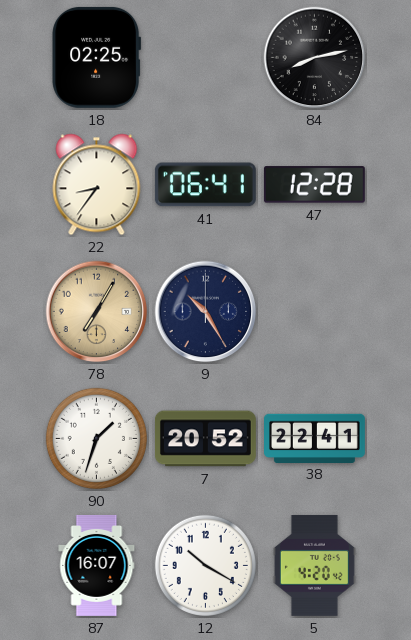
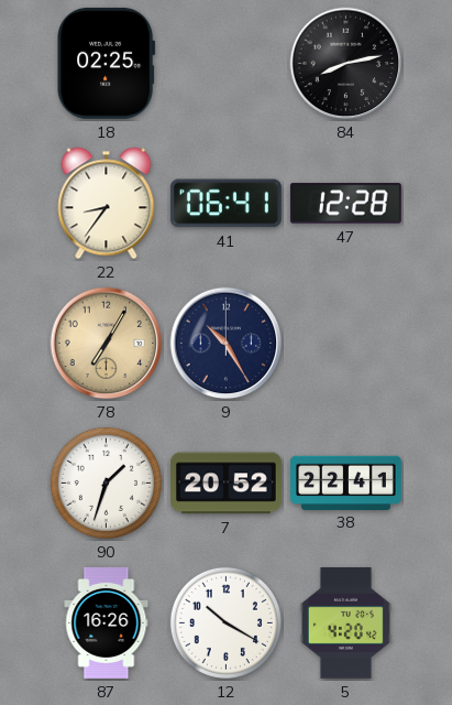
87: 16:07 -> 16:26 (107, 622)
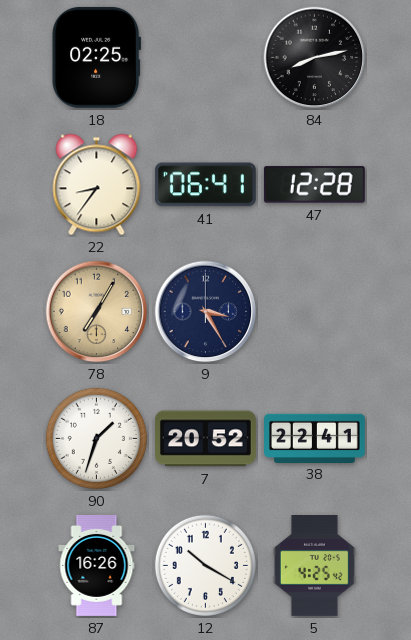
9: 10:25 -> 3:25 (206, 312)
5: 4:20 -> 4:25 (314, 565)
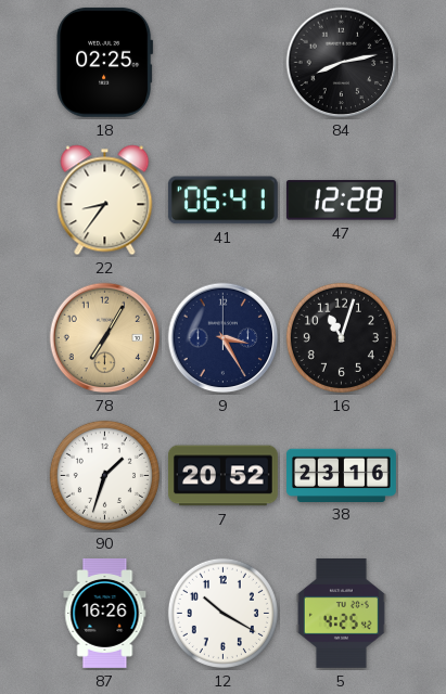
16: none -> 11:03 (341, 337)
38: 22:41 -> 23:16 (342, 475)
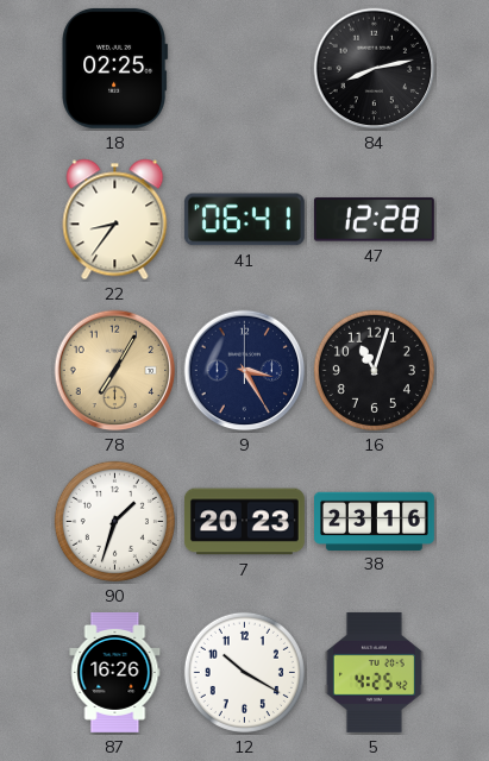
7: 20:52 -> 20:23 (244, 522)
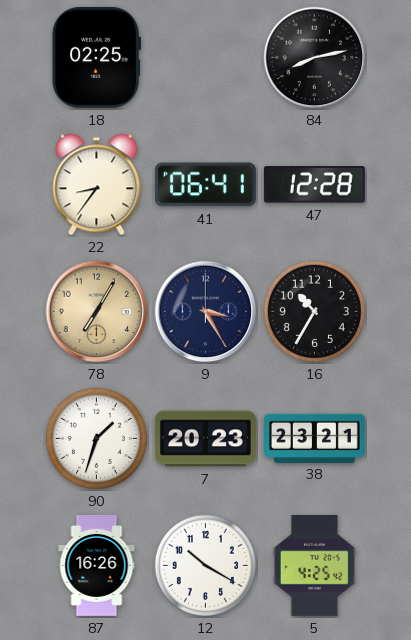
16: 11:03 -> 10:35 (314, 311)
38: 23:16 -> 23:21 (315, 438)
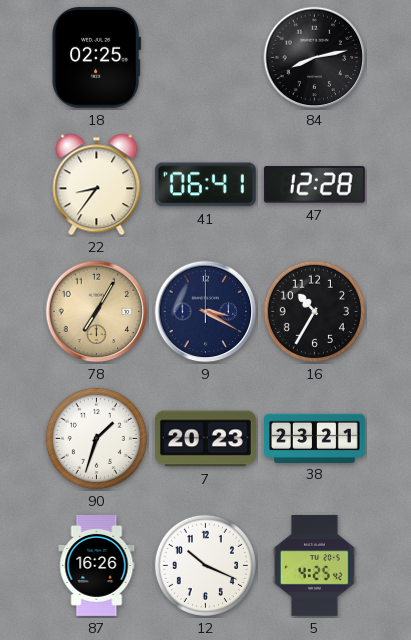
9: 3:25 -> 3:20 (206, 312)
12: 10:20 -> 10:19 (205, 565)
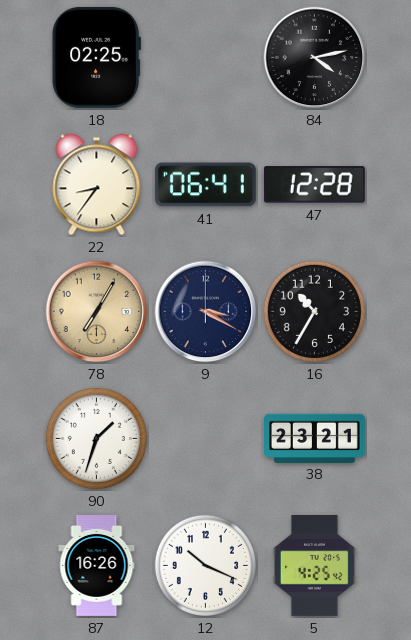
84: 8:13 -> 4:13 (315, 58)
7: 20:23 -> none (205, 439)
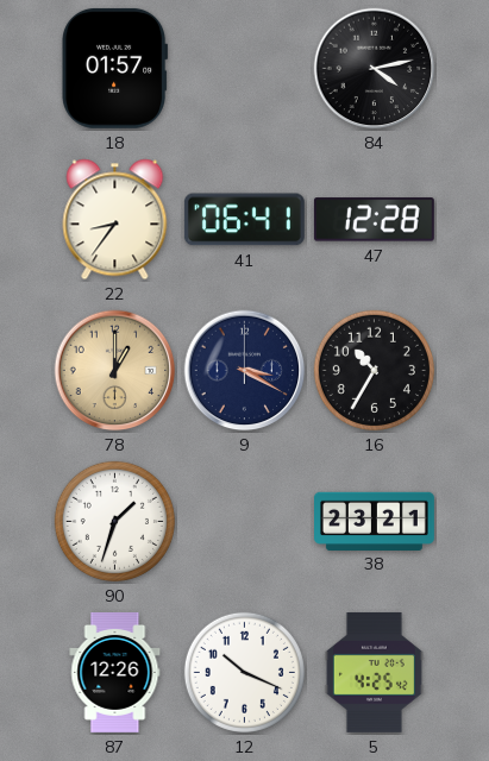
18: 02:25 -> 01:57 (115, 68)
78: 7:05 -> 1:00 (115, 371)
87: 16:26 -> 12:26 (115, 672)
